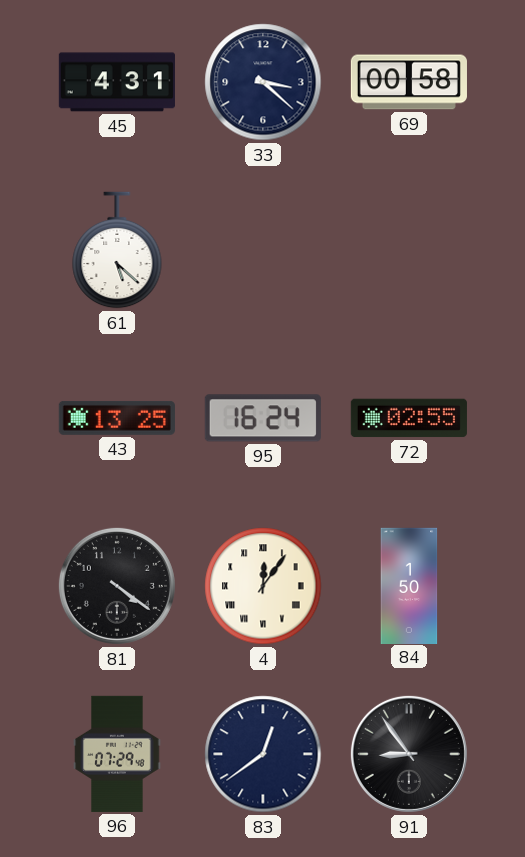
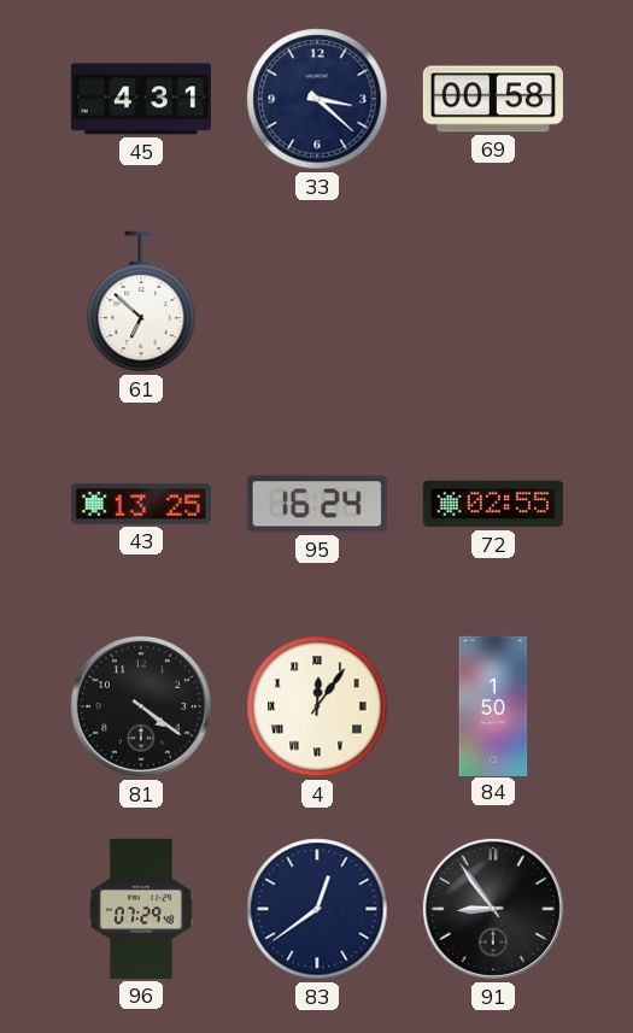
61: 5:22 -> 6:52 (141, 301)
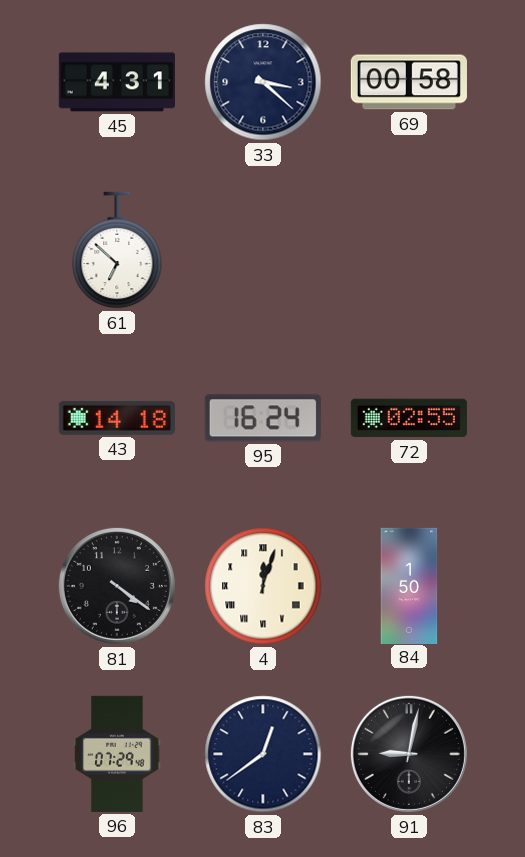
43: 13:25 -> 14:18 (117, 418)
4: 12:06 -> 12:03 (263, 586)
91: 8:54 -> 9:02 (409, 754)
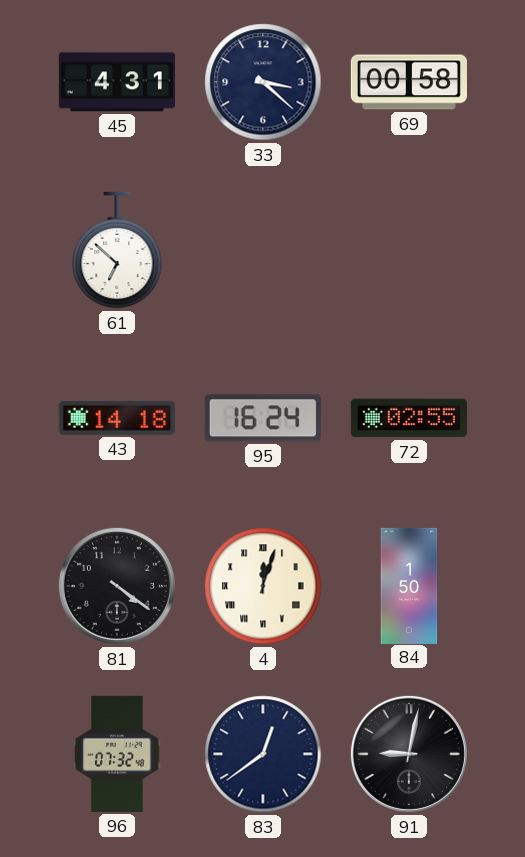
96: 07:29 -> 07:32 (117, 754)
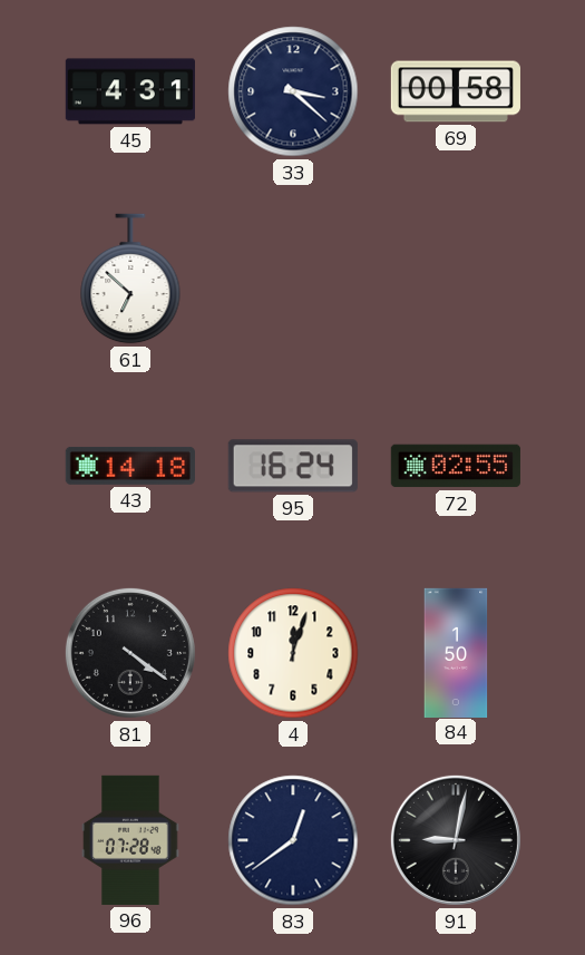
4 numerals: Roman -> Arabic (293, 653)
96: 07:32 -> 07:28 (130, 840)
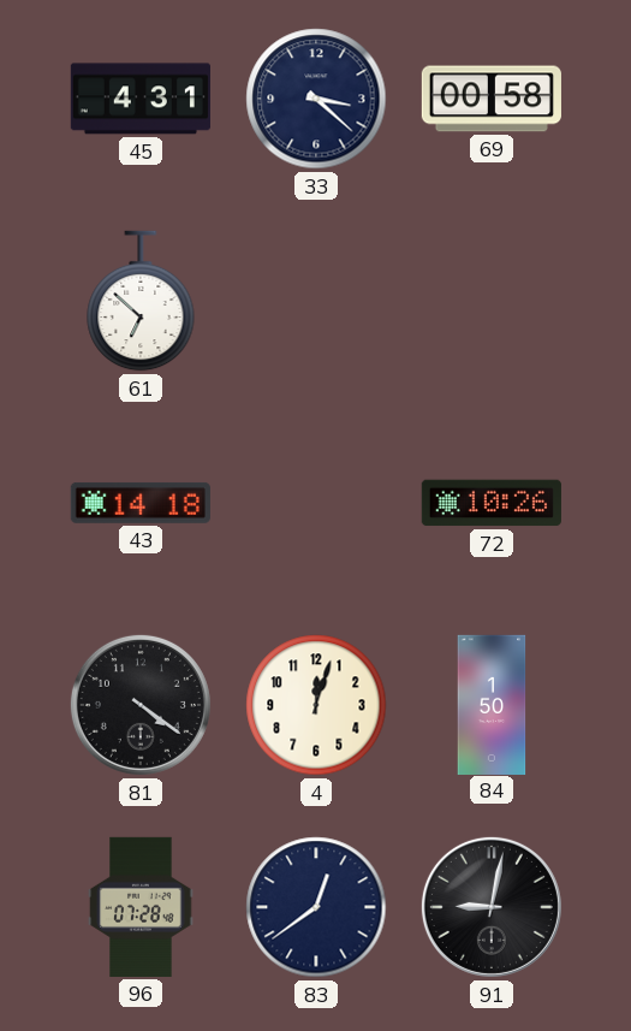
95: 16:24 -> none (293, 466)
72: 02:55 -> 10:26 (492, 503)
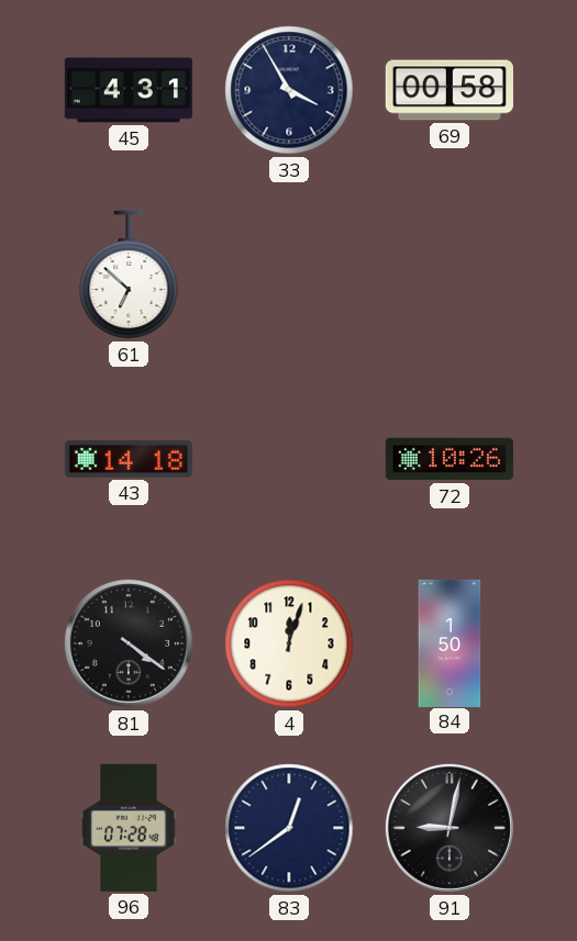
33: 3:22 -> 3:55 (289, 90)
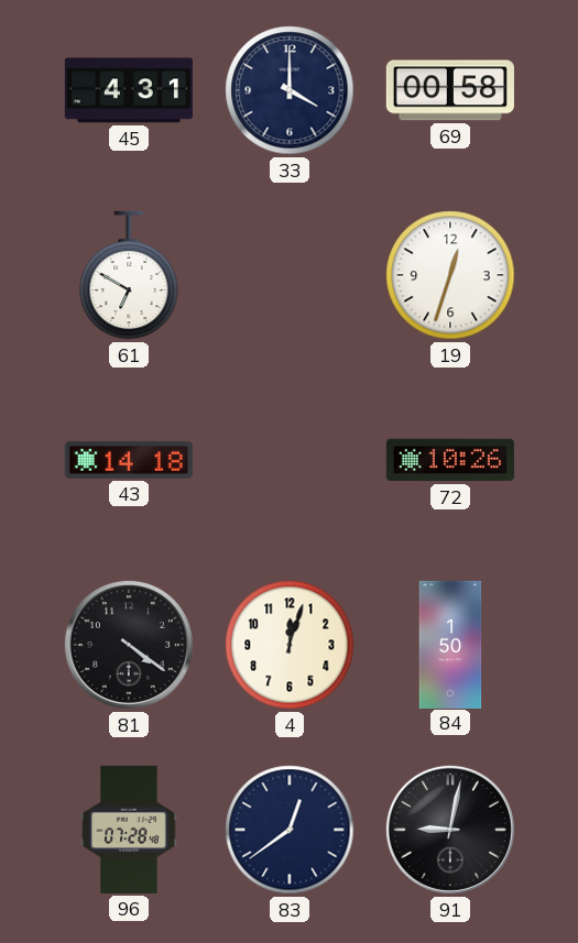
33: 3:55 -> 4:00 (290, 90)
61: 6:52 -> 6:50 (129, 275)
19: none -> 12:33 (450, 275)
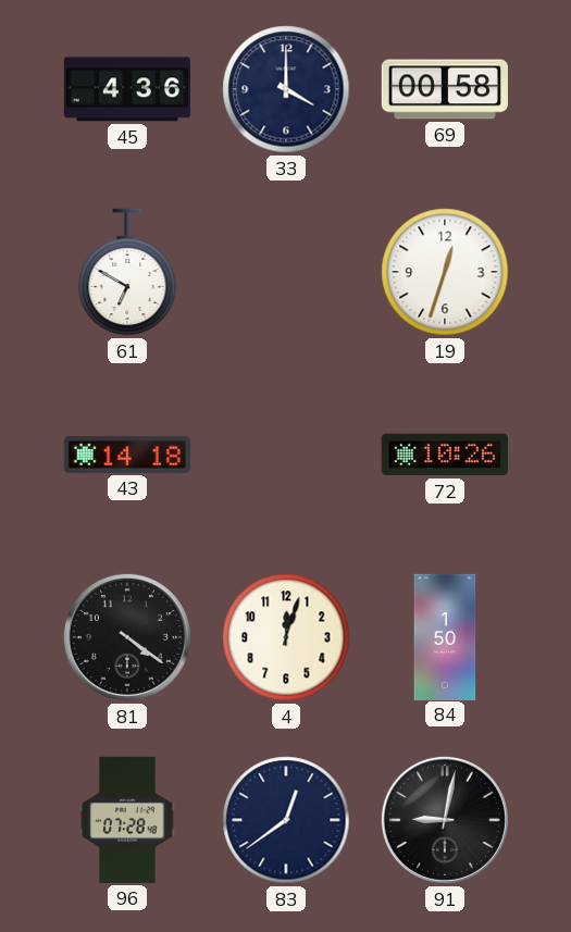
45: 4:31 -> 4:36 (127, 89)
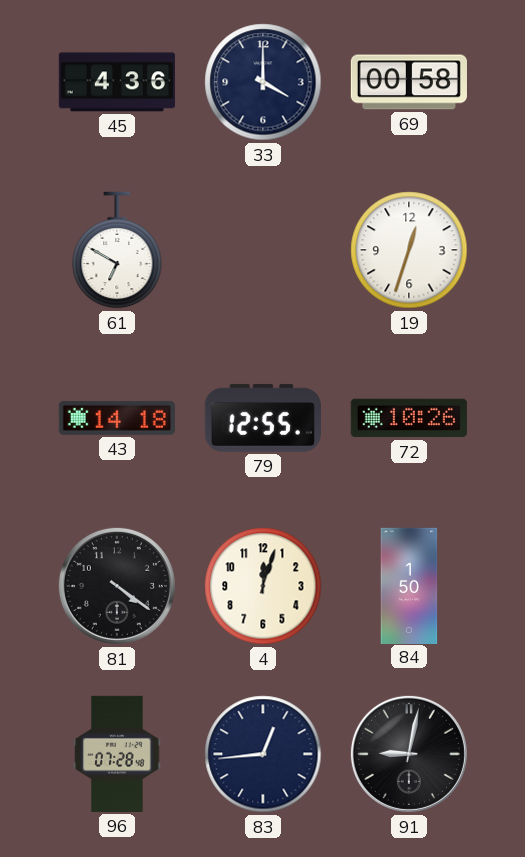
79: none -> 12:55 (263, 418)
83: 12:39 -> 12:44 (263, 754)
